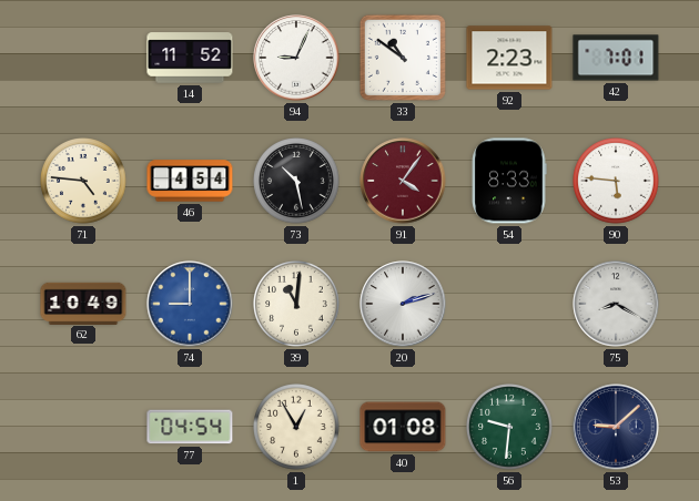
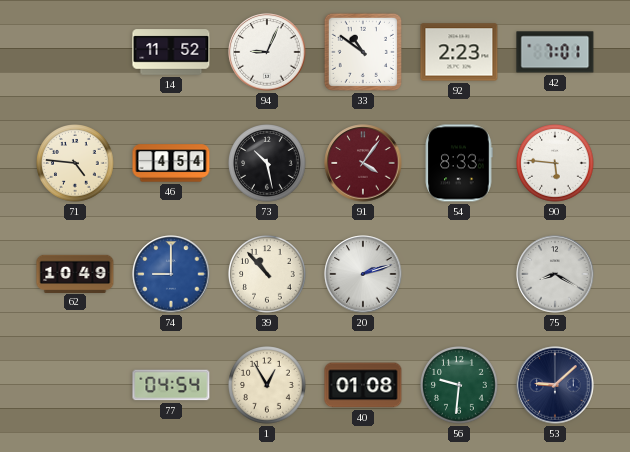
39: 11:01 -> 10:53 (268, 274)
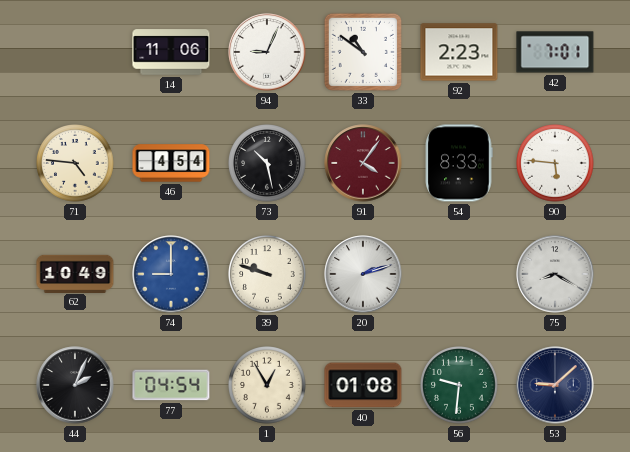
14: 11:52 -> 11:06 (171, 52)
39: 10:53 -> 9:48 (268, 274)
44: none -> 2:04 (75, 385)
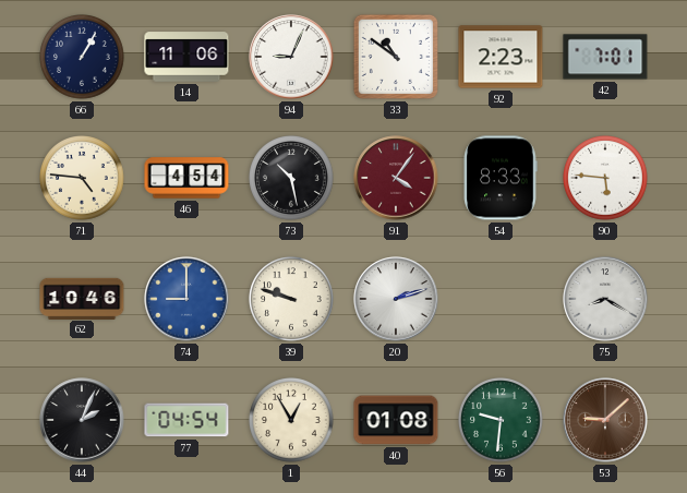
66: none -> 1:05 (83, 57)
62: 10:49 -> 10:46 (82, 298)
53 dial: navy -> brown (605, 420)
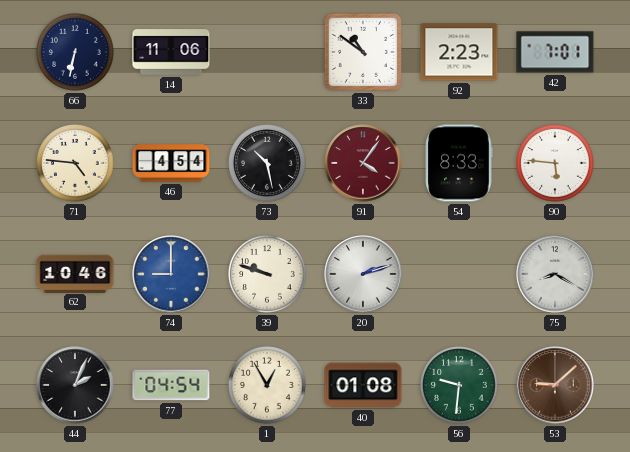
66: 1:05 -> 6:32 (76, 52)
94: 9:04 -> none (291, 57)
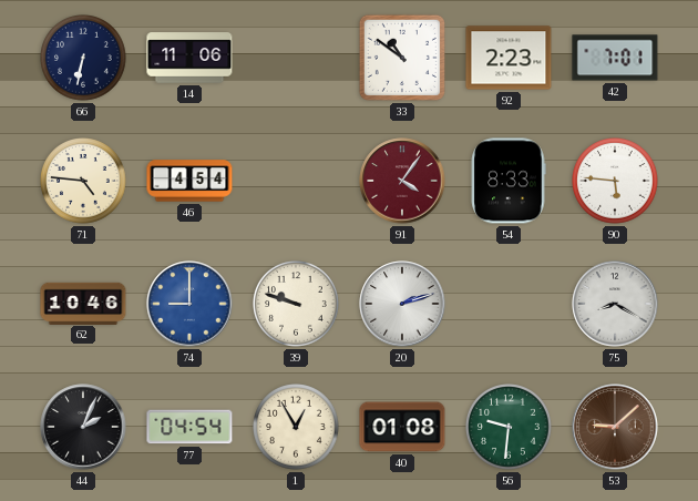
73: 10:28 -> none (268, 163)
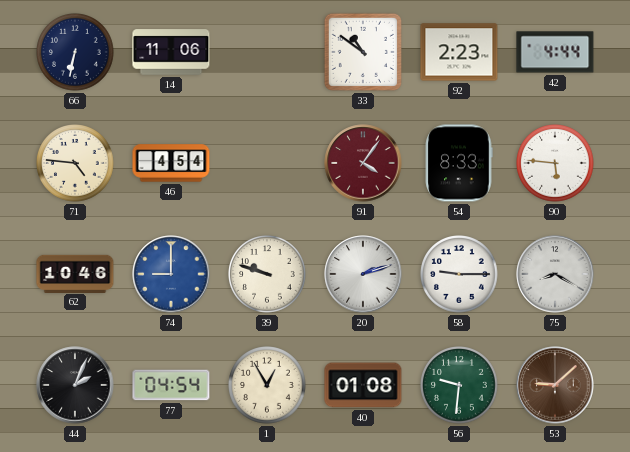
42: 7:01 -> 4:44 (555, 52)
58: none -> 9:15 (460, 274)
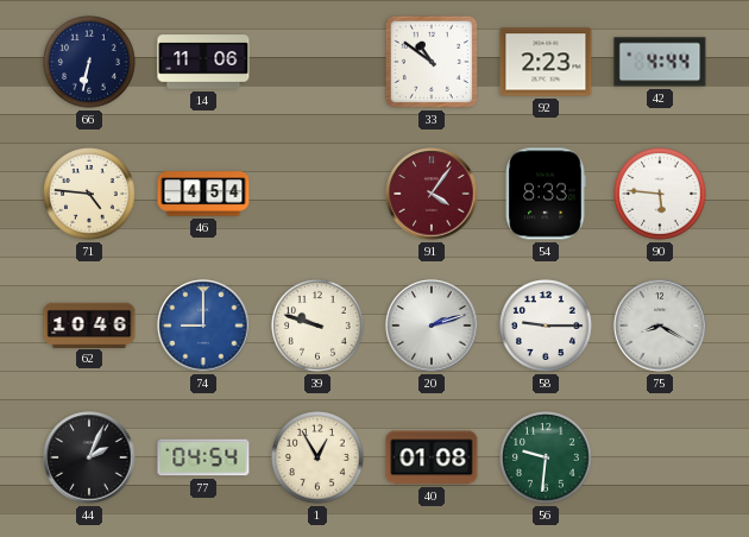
53: 9:08 -> none (555, 385)
